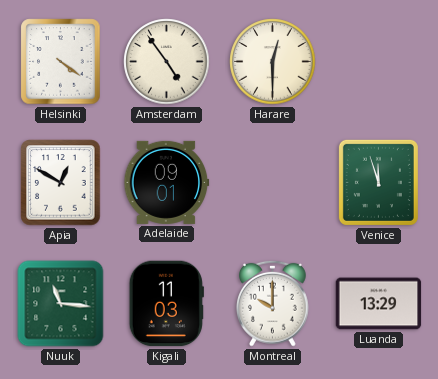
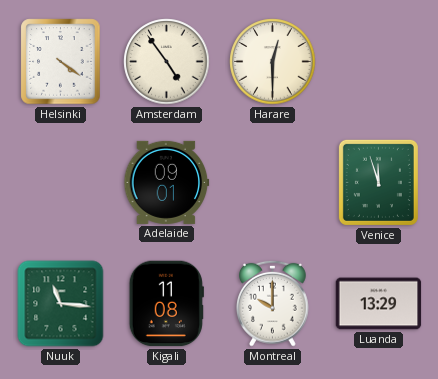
Apia: 12:50 -> none (61, 183)
Kigali: 11:03 -> 11:08 (166, 304)
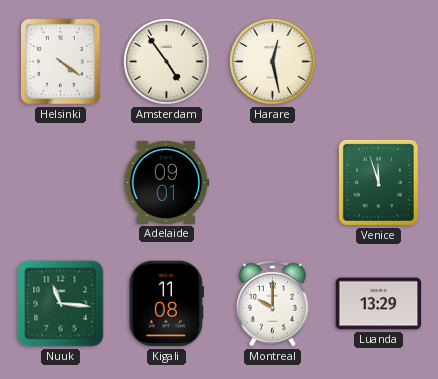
Harare: 12:30 -> 12:28 (273, 62)
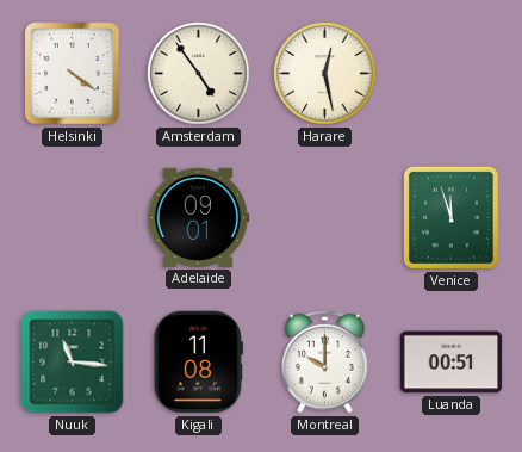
Luanda: 13:29 -> 00:51 (452, 363)
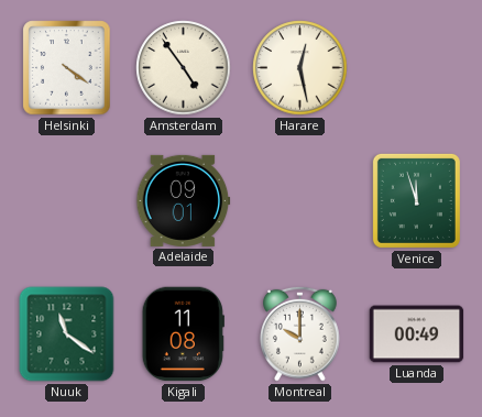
Nuuk: 11:16 -> 11:21 (67, 334)
Luanda: 00:51 -> 00:49 (417, 334)
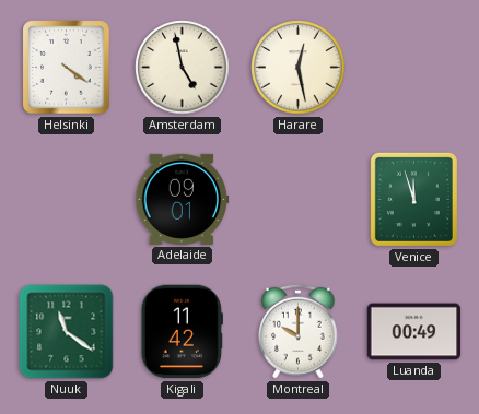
Amsterdam: 4:54 -> 4:58 (183, 68)
Kigali: 11:08 -> 11:42 (182, 332)
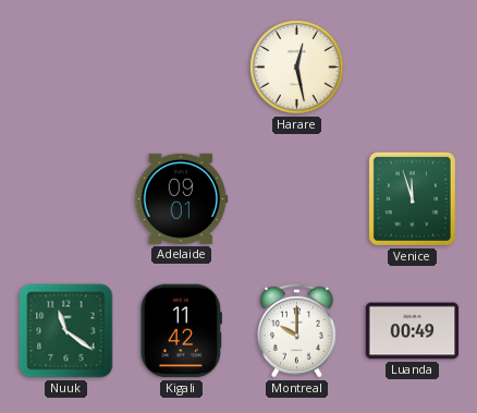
Helsinki: 4:21 -> none (67, 68)
Amsterdam: 4:58 -> none (183, 68)
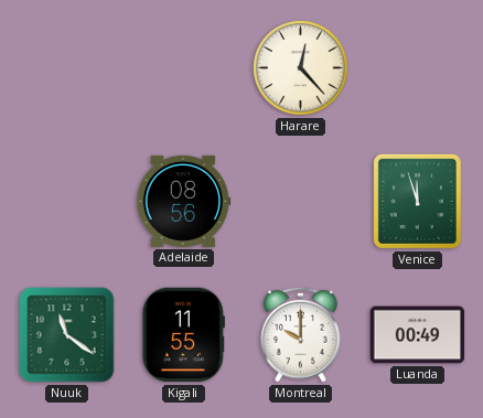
Harare: 12:28 -> 12:23 (301, 68)
Adelaide: 09:01 -> 08:56 (184, 201)
Kigali: 11:42 -> 11:55 (183, 335)
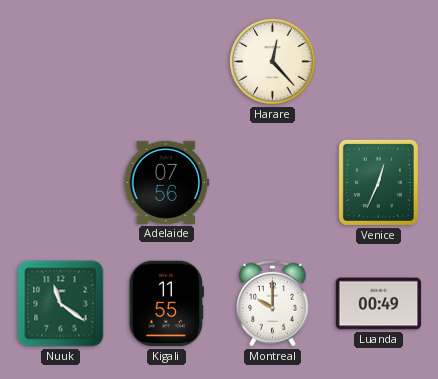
Adelaide: 08:56 -> 07:56 (167, 182)
Venice: 11:57 -> 12:34 (378, 182)
